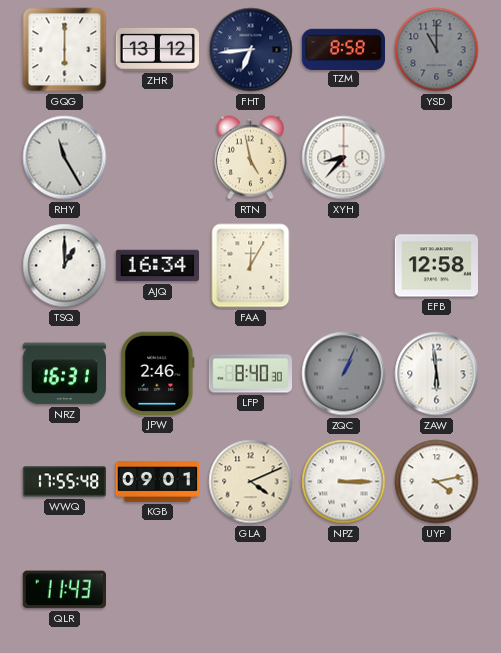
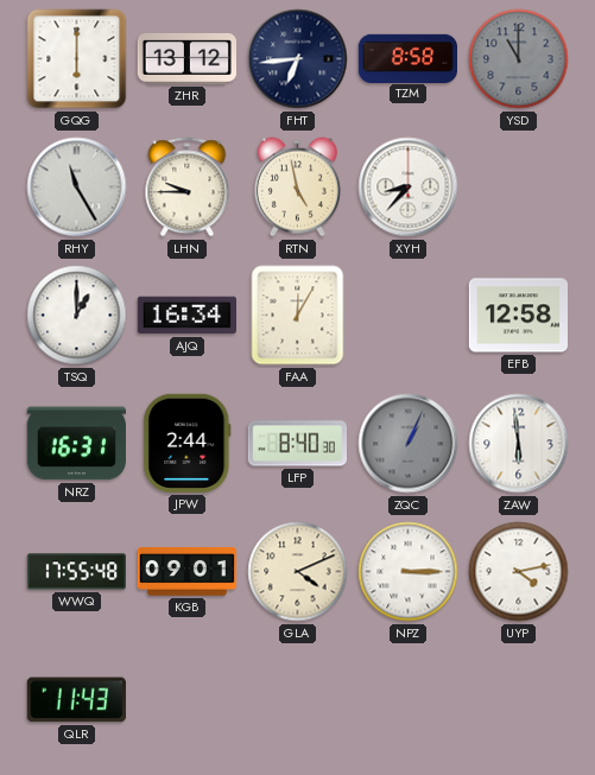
LHN: none -> 9:45 (188, 188)
JPW: 2:46 -> 2:44 (188, 443)
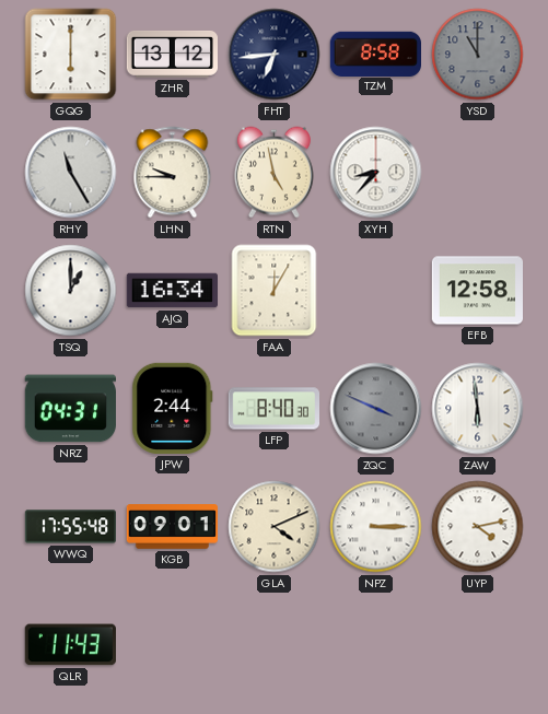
NRZ: 16:31 -> 04:31 (70, 409)
ZQC: 1:04 -> 3:49 (376, 409)
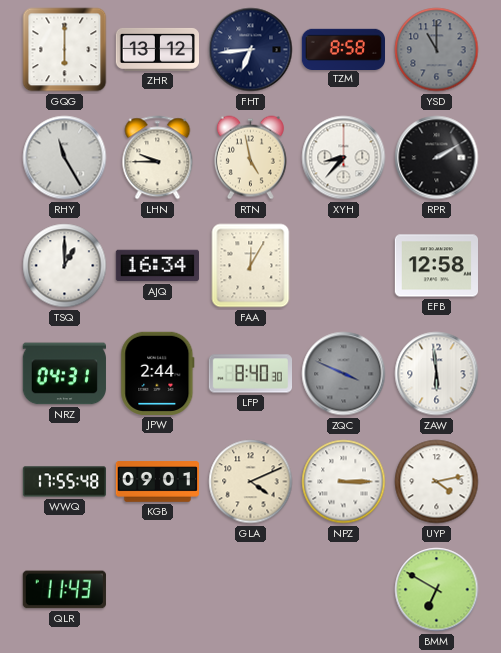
RPR: none -> 2:10 (437, 158)
BMM: none -> 6:50 (437, 590)
